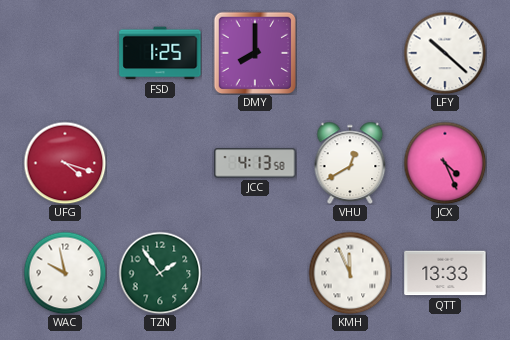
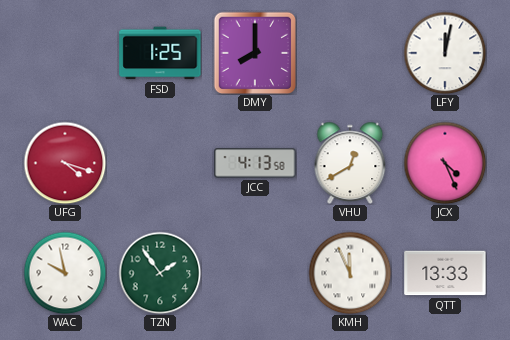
LFY: 10:22 -> 12:02 (445, 53)
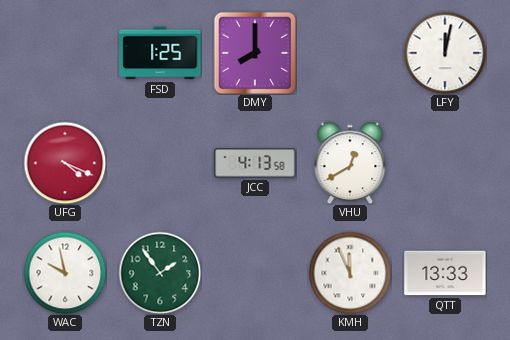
UFG: 4:18 -> 4:19 (65, 163)
JCX: 4:26 -> none (445, 163)
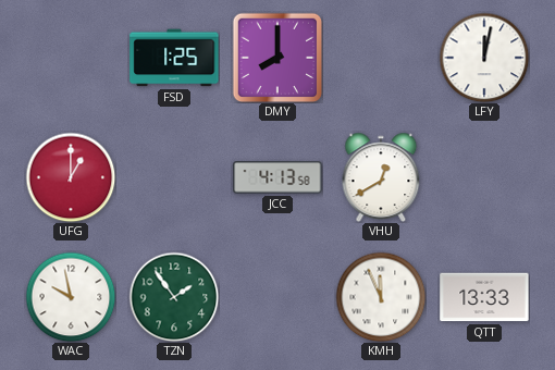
UFG: 4:19 -> 1:00 (71, 177)
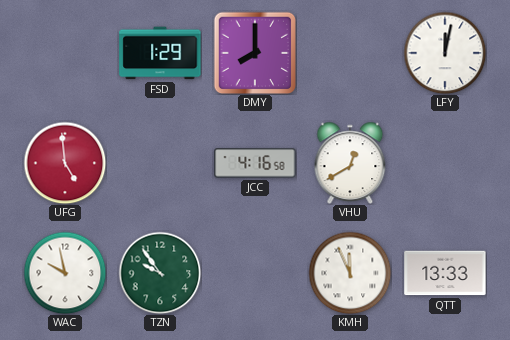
FSD: 1:25 -> 1:29 (160, 53)
UFG: 1:00 -> 4:59 (65, 163)
JCC: 4:13 -> 4:16 (255, 163)
TZN: 1:54 -> 9:54 (160, 273)
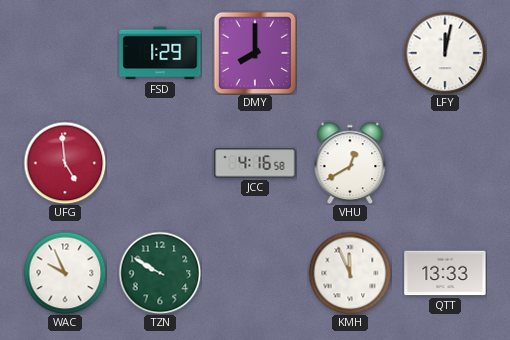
WAC: 9:58 -> 9:56 (65, 273)
TZN: 9:54 -> 9:50 (160, 273)
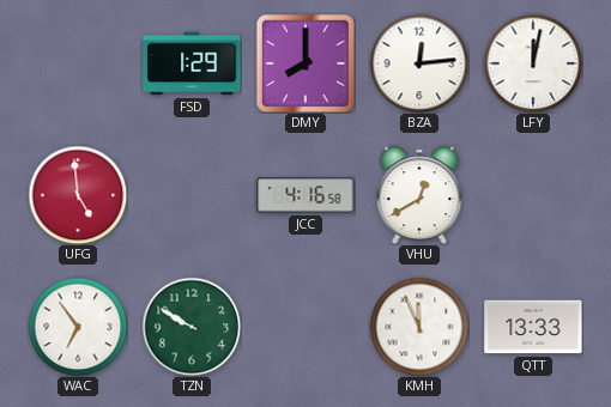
BZA: none -> 12:14 (419, 63)
WAC: 9:56 -> 6:54 (78, 327)
